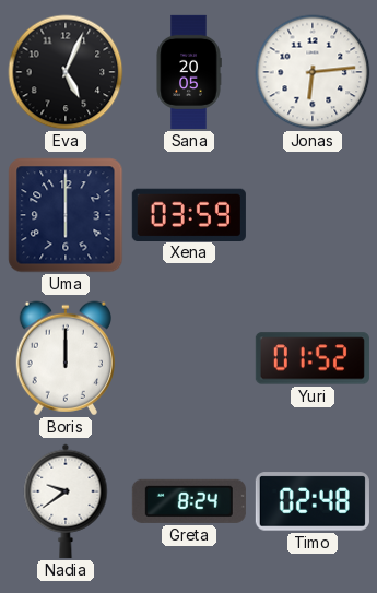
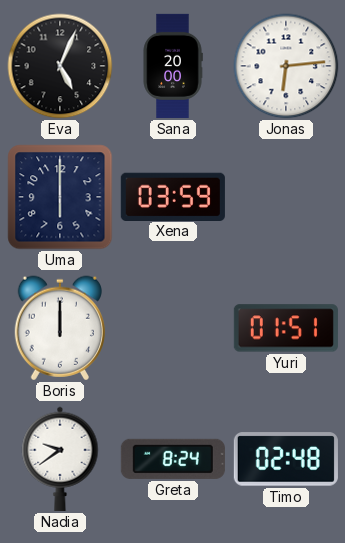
Sana: 20:05 -> 20:00 (173, 66)
Yuri: 01:52 -> 01:51 (286, 328)
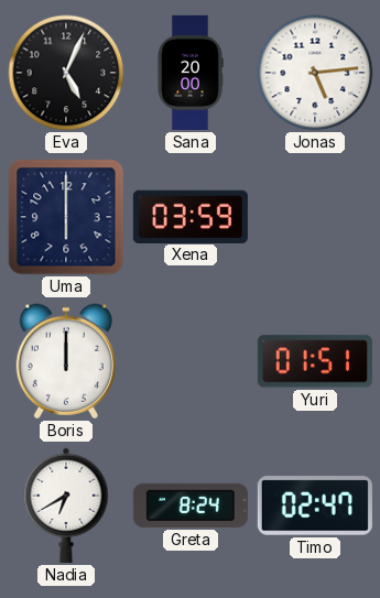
Jonas: 6:14 -> 5:14 (315, 73)
Nadia: 9:39 -> 6:40 (66, 505)
Timo: 02:48 -> 02:47 (315, 505)
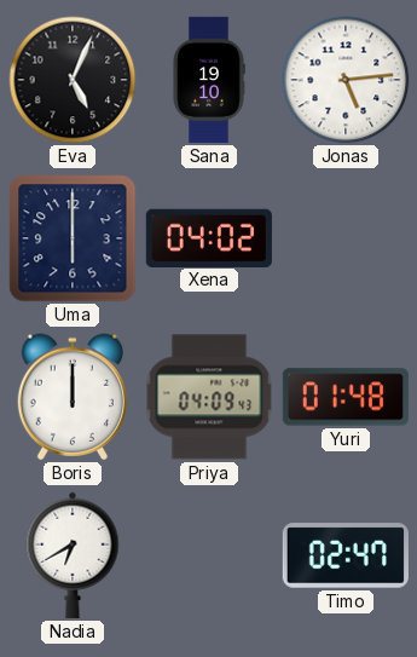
Sana: 20:00 -> 19:10 (209, 80)
Xena: 03:59 -> 04:02 (209, 237)
Priya: none -> 04:09 (209, 397)
Yuri: 01:51 -> 01:48 (346, 397)
Greta: 8:24 -> none (191, 505)
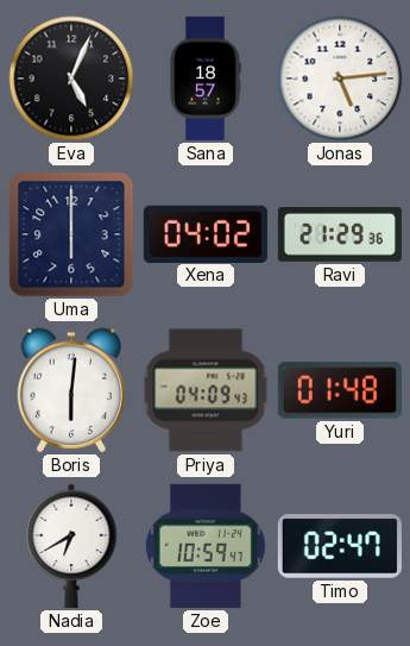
Sana: 19:10 -> 18:57 (206, 79)
Ravi: none -> 21:29 (340, 236)
Boris: 12:00 -> 6:01 (71, 390)
Zoe: none -> 10:59 (206, 546)
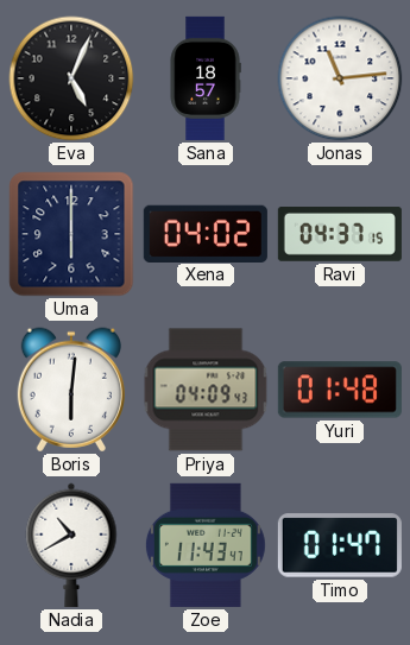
Jonas: 5:14 -> 11:14 (340, 78)
Ravi: 21:29 -> 04:37 (340, 235)
Nadia: 6:40 -> 10:40 (71, 545)
Zoe: 10:59 -> 11:43 (206, 545)
Timo: 02:47 -> 01:47 (340, 545)
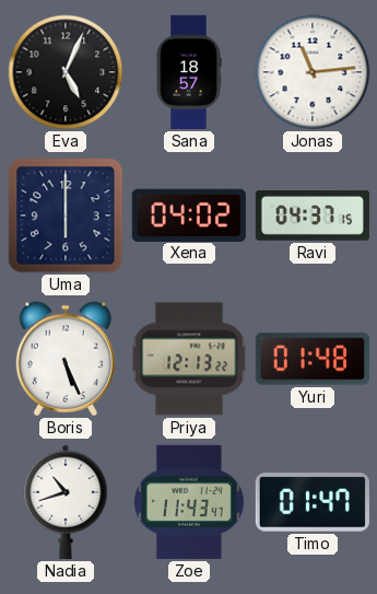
Boris: 6:01 -> 5:26 (66, 359)
Priya: 04:09 -> 12:13 (189, 359)
Nadia: 10:40 -> 10:42 (66, 502)
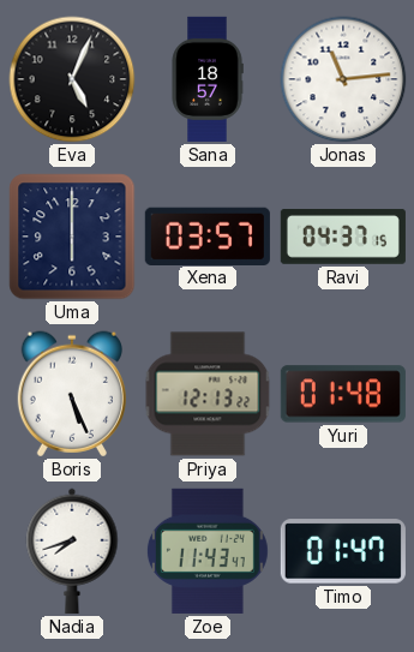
Xena: 04:02 -> 03:57 (208, 235)
Nadia: 10:42 -> 7:42 (72, 551)
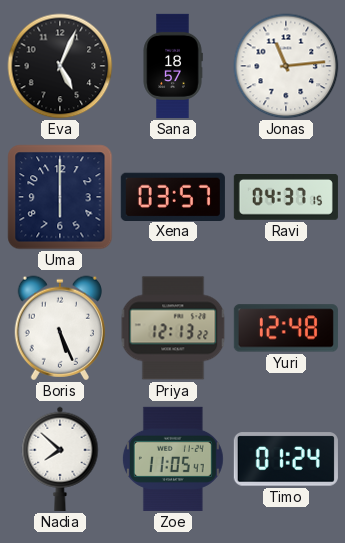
Yuri: 01:48 -> 12:48 (286, 328)
Nadia: 7:42 -> 7:52 (60, 459)
Zoe: 11:43 -> 11:05 (173, 459)
Timo: 01:47 -> 01:24 (286, 459)
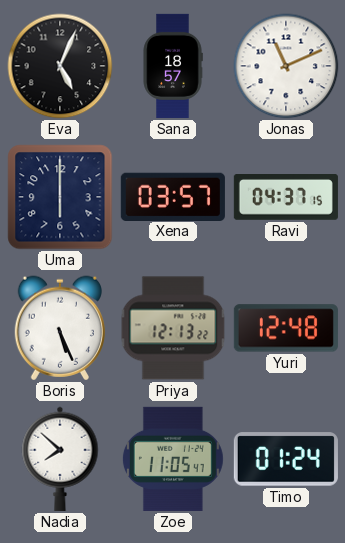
Jonas: 11:14 -> 11:11 (286, 66)
